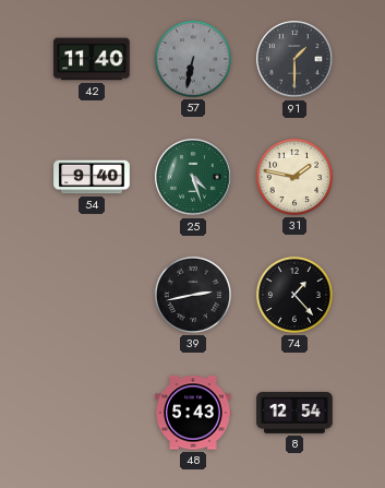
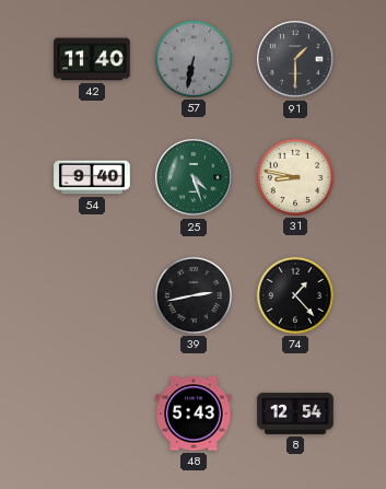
31: 1:47 -> 8:47 (295, 177)
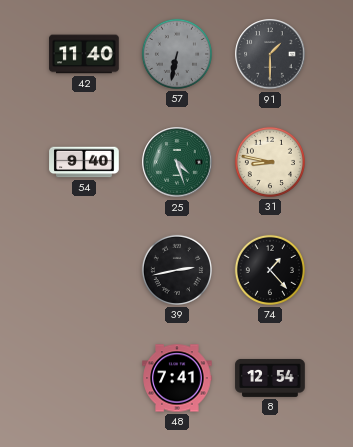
48: 5:43 -> 7:41 (177, 378)
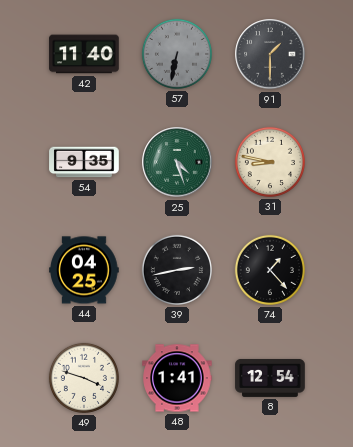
54: 9:40 -> 9:35 (84, 162)
44: none -> 04:25 (84, 270)
49: none -> 3:48 (84, 378)
48: 7:41 -> 1:41 (177, 378)
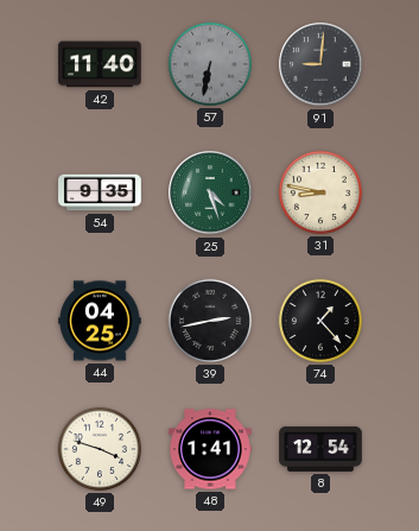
91: 1:30 -> 9:01 (320, 64)
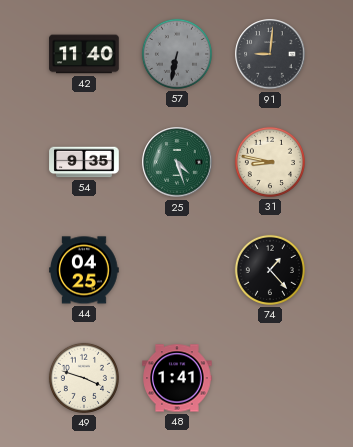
39: 2:43 -> none (210, 321)
8: 12:54 -> none (320, 449)
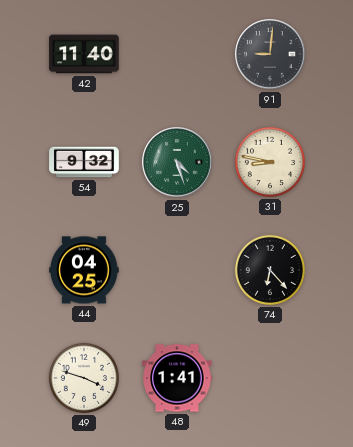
57: 6:32 -> none (177, 54)
54: 9:35 -> 9:32 (84, 162)
74: 1:23 -> 6:23 (270, 270)
